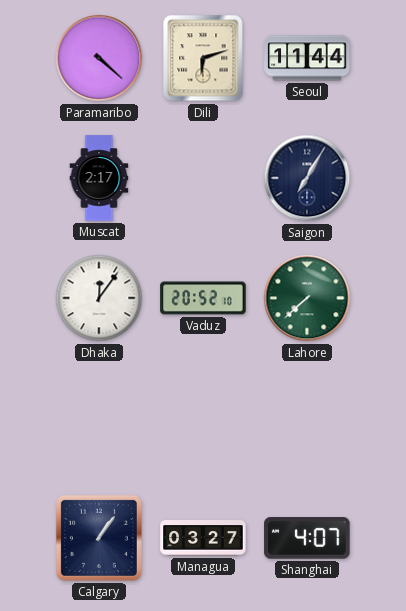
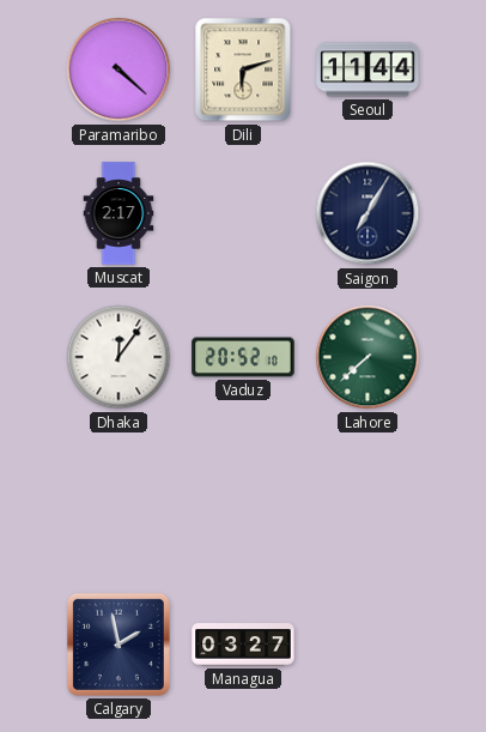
Calgary: 1:06 -> 1:58 (119, 645)
Shanghai: 4:07 -> none (307, 538)
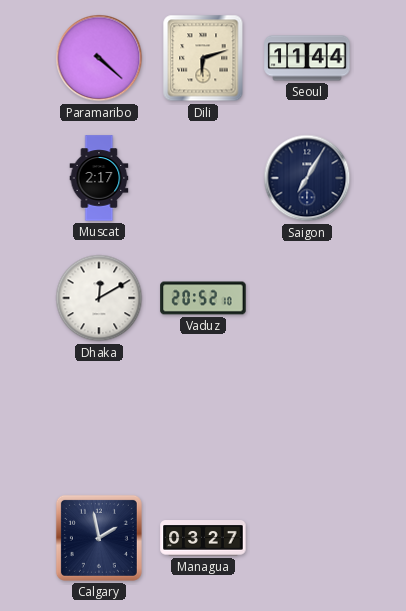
Dhaka: 12:06 -> 12:10 (99, 298)
Lahore: 7:38 -> none (367, 357)
